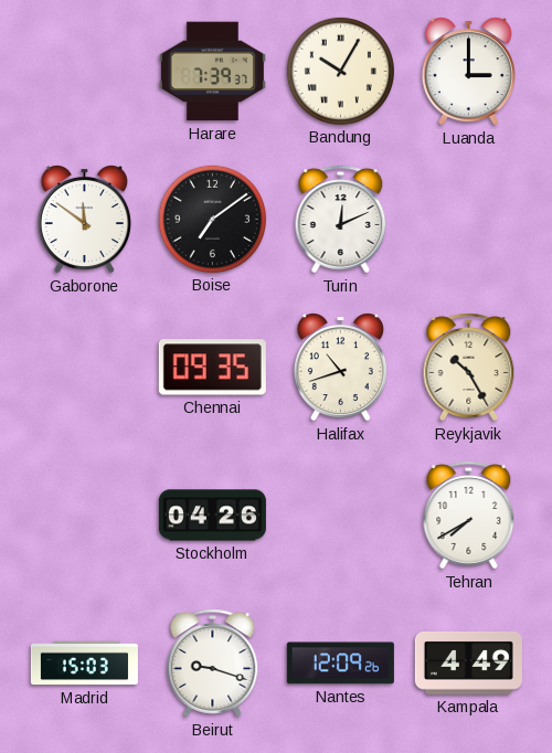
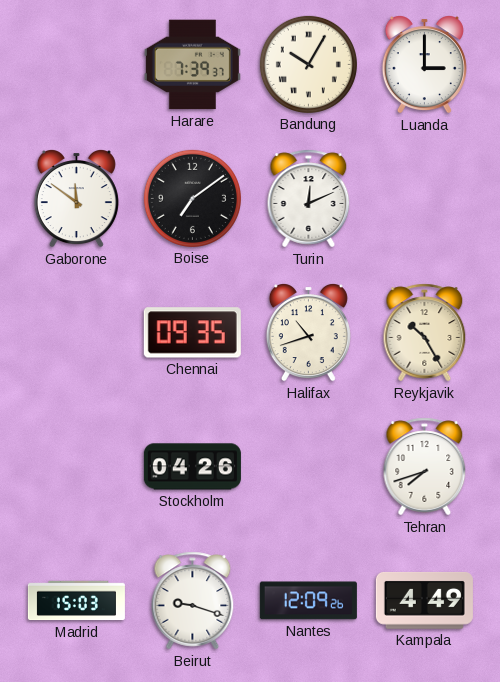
Tehran: 7:40 -> 7:42 (425, 467)
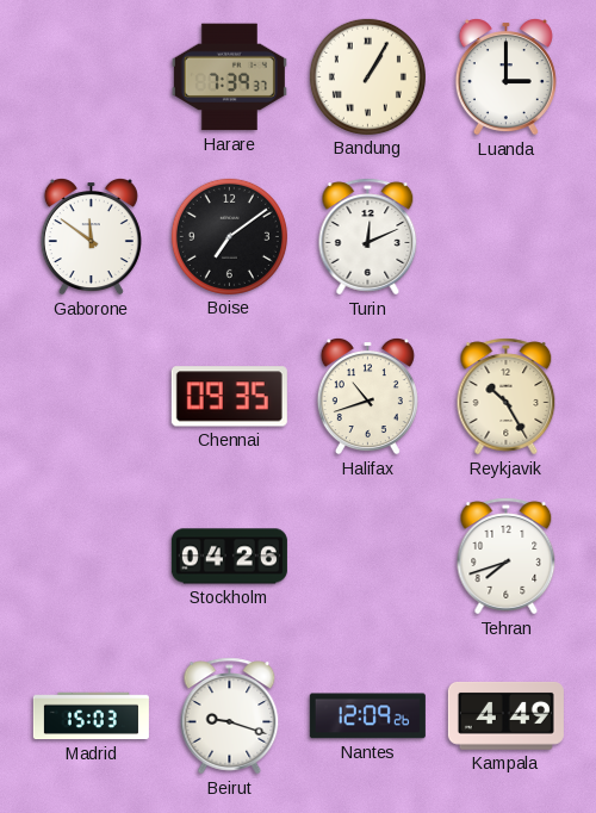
Bandung: 10:05 -> 1:05 (367, 76)
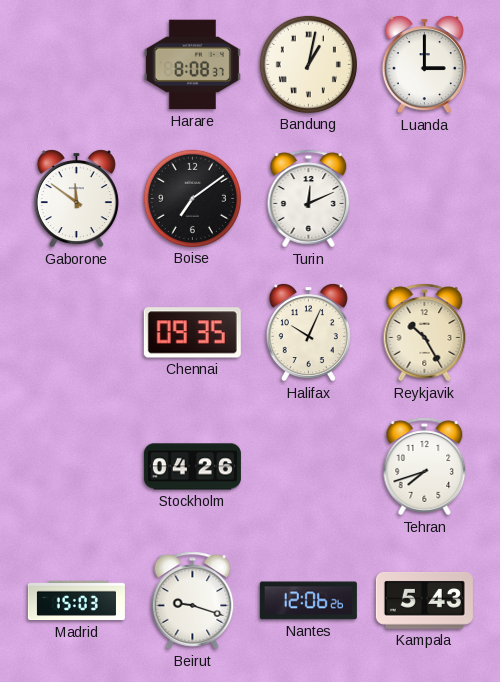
Harare: 7:39 -> 8:08 (192, 65)
Bandung: 1:05 -> 1:02 (308, 64)
Halifax: 10:42 -> 10:04 (308, 333)
Nantes: 12:09 -> 12:06 (308, 601)
Kampala: 4:49 -> 5:43 (424, 601)
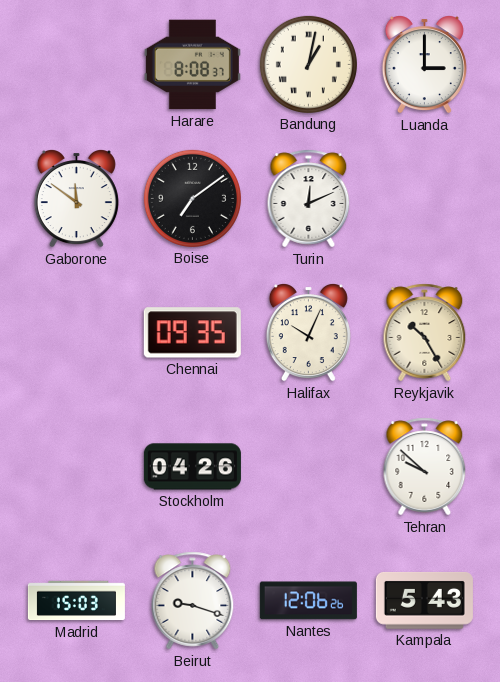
Tehran: 7:42 -> 9:52 (425, 467)
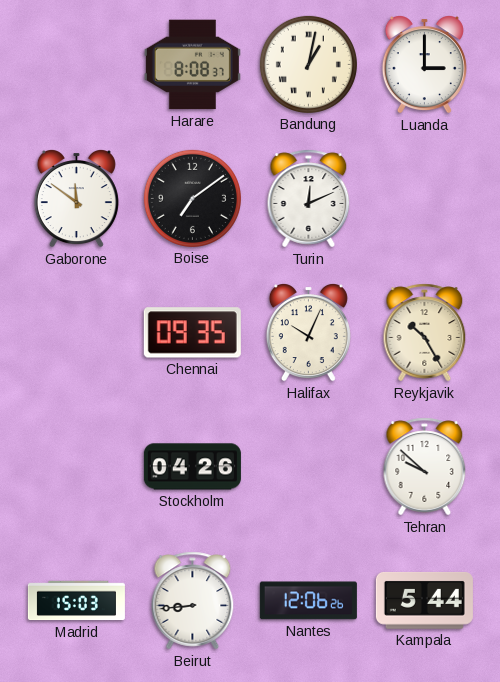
Beirut: 9:18 -> 8:44 (193, 601)
Kampala: 5:43 -> 5:44 (424, 601)
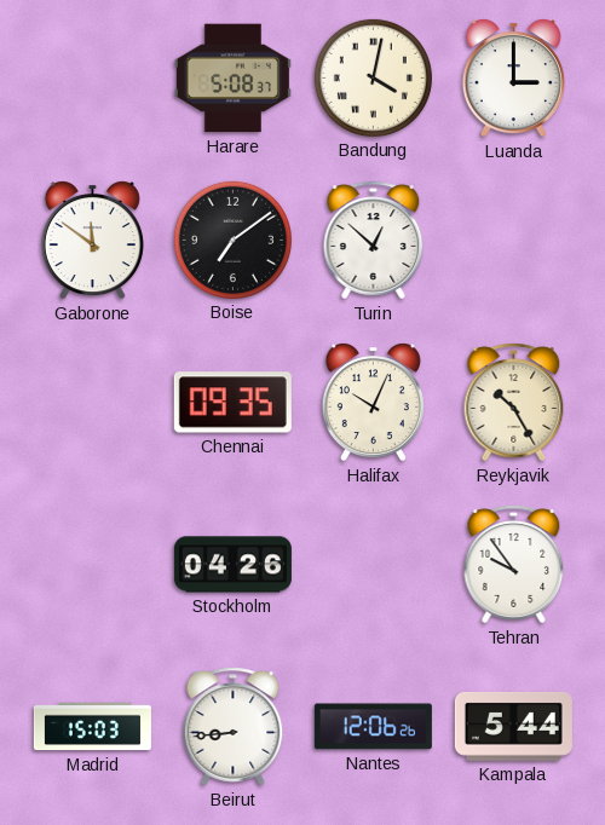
Harare: 8:08 -> 5:08 (232, 79)
Bandung: 1:02 -> 4:02 (373, 77)
Turin: 12:11 -> 12:52 (374, 241)
Tehran: 9:52 -> 9:54 (514, 565)
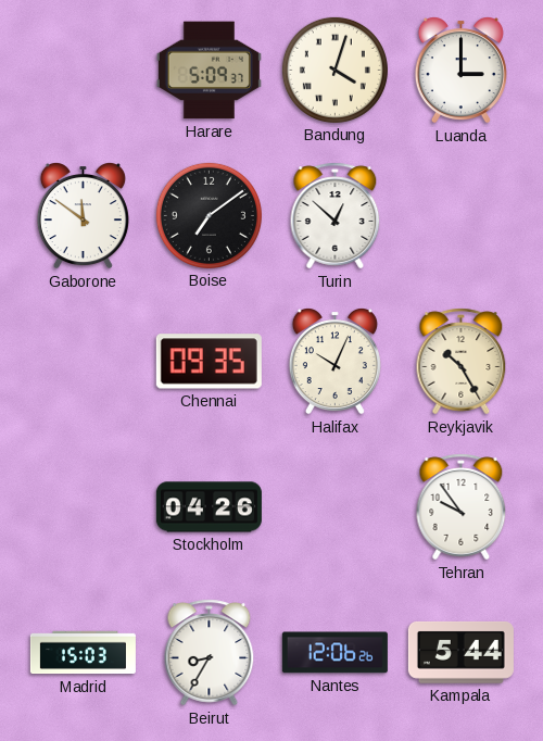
Harare: 5:08 -> 5:09 (209, 71)
Bandung: 4:02 -> 4:03 (334, 70)
Beirut: 8:44 -> 8:35 (210, 653)
